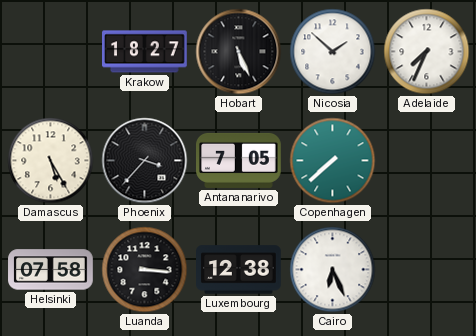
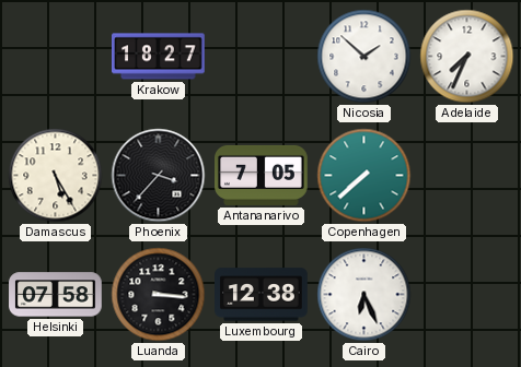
Hobart: 5:26 -> none (239, 52)
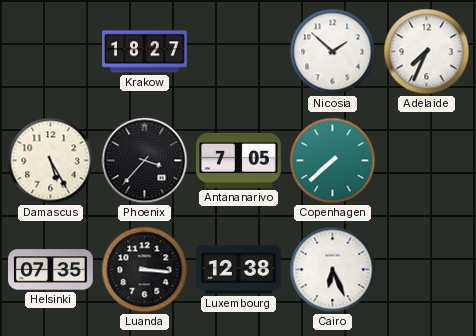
Helsinki: 07:58 -> 07:35 (51, 270)
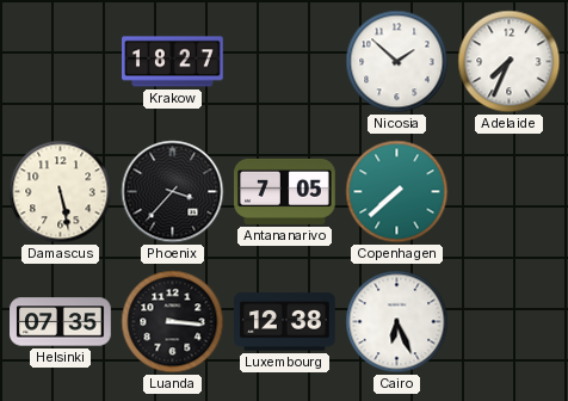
Damascus: 5:25 -> 5:28 (61, 192)
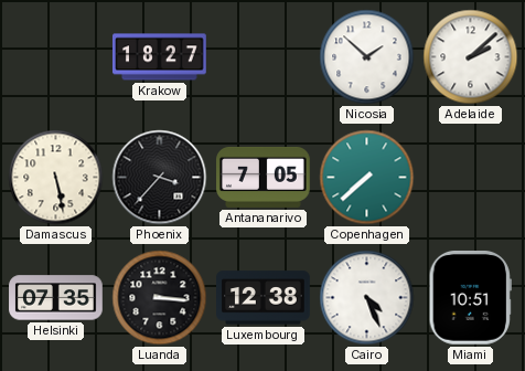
Adelaide: 7:34 -> 2:08 (471, 57)
Cairo: 6:26 -> 4:26 (367, 298)
Miami: none -> 10:51 (470, 298)
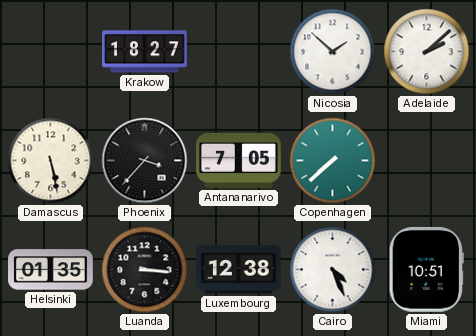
Helsinki: 07:35 -> 01:35 (51, 270)
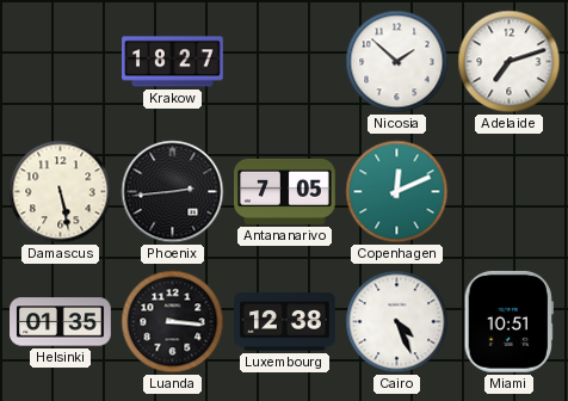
Adelaide: 2:08 -> 7:12 (510, 62)
Phoenix: 3:37 -> 2:44 (173, 192)
Copenhagen: 7:38 -> 12:11 (397, 192)
